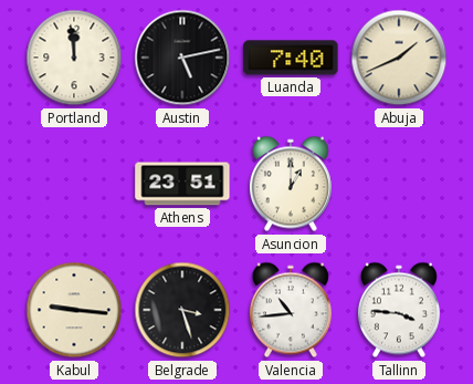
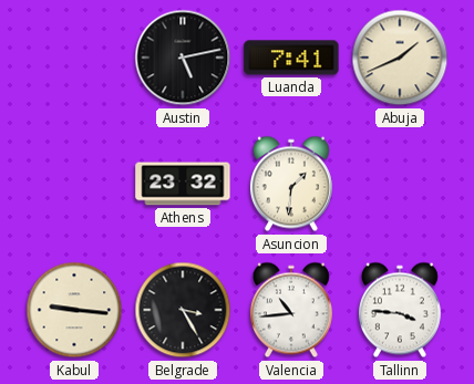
Portland: 11:59 -> none (74, 58)
Luanda: 7:40 -> 7:41 (291, 58)
Athens: 23:51 -> 23:32 (183, 184)
Asuncion: 1:00 -> 1:31 (291, 184)
Belgrade: 3:27 -> 3:25 (183, 310)
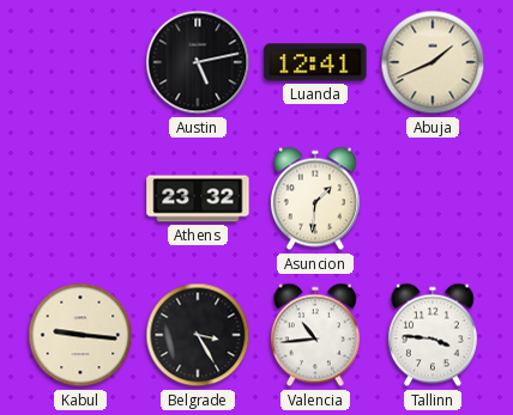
Luanda: 7:41 -> 12:41 (315, 62)
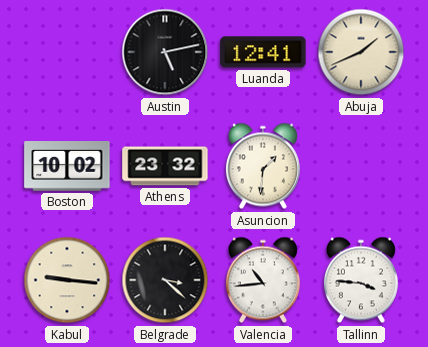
Boston: none -> 10:02 (67, 167)
Belgrade: 3:25 -> 3:22 (165, 280)
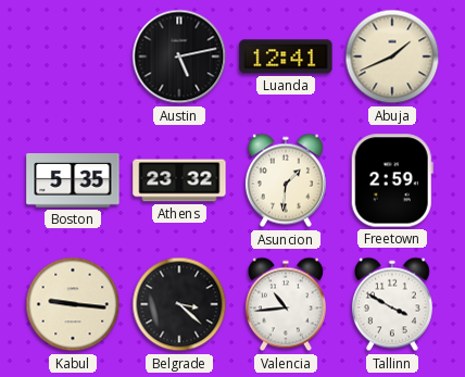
Boston: 10:02 -> 5:35 (73, 181)
Freetown: none -> 2:59 (392, 180)
Tallinn: 3:46 -> 3:50 (392, 304)
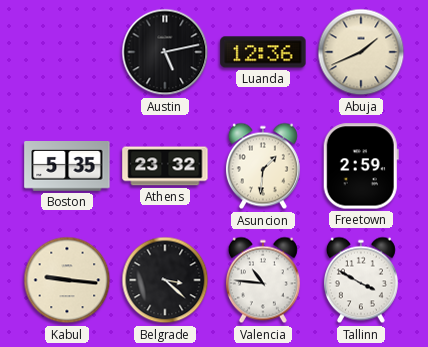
Luanda: 12:41 -> 12:36 (263, 52)
Valencia: 10:44 -> 10:46 (263, 280)
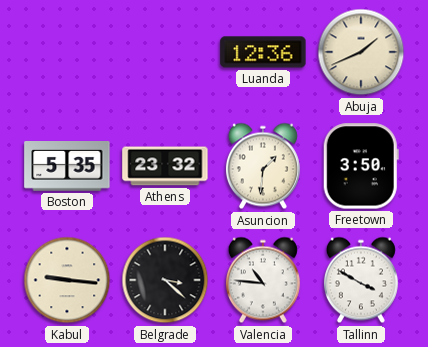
Austin: 5:13 -> none (165, 52)
Freetown: 2:59 -> 3:50 (361, 166)
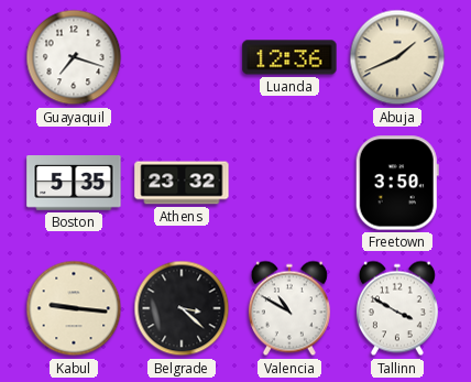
Guayaquil: none -> 7:18 (74, 57)
Asuncion: 1:31 -> none (263, 166)
Valencia: 10:46 -> 10:50 (289, 308)
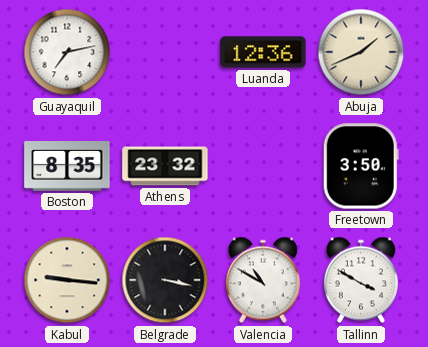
Guayaquil: 7:18 -> 7:13 (67, 52)
Boston: 5:35 -> 8:35 (67, 167)
Belgrade: 3:22 -> 3:17 (165, 280)
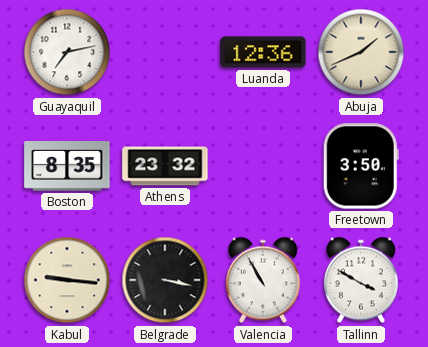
Valencia: 10:50 -> 10:55 (263, 280)
